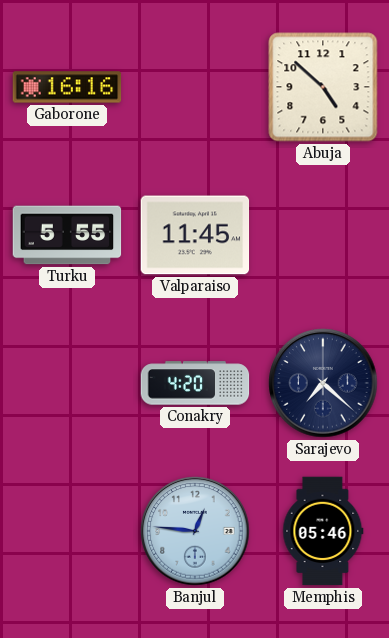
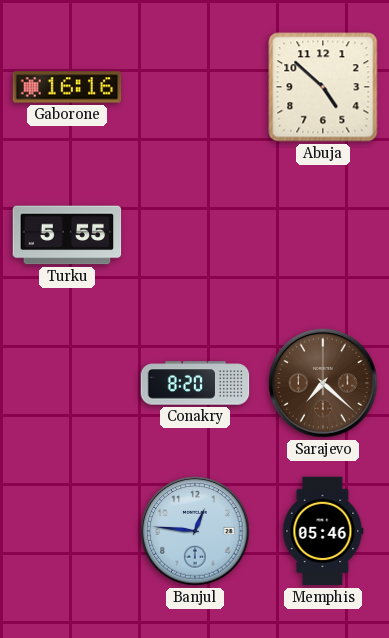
Valparaiso: 11:45 -> none (195, 235)
Conakry: 4:20 -> 8:20 (195, 383)
Sarajevo dial: navy -> brown (323, 383)
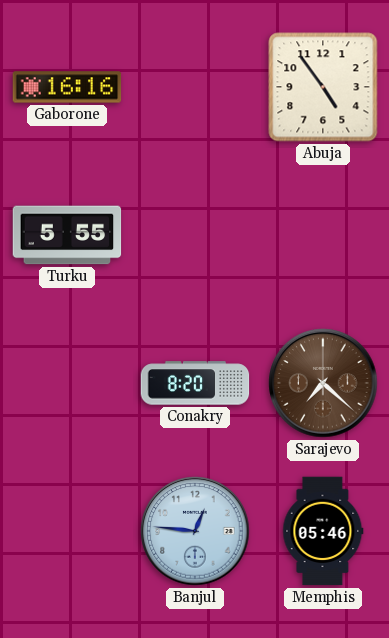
Abuja: 4:52 -> 4:54 (323, 87)
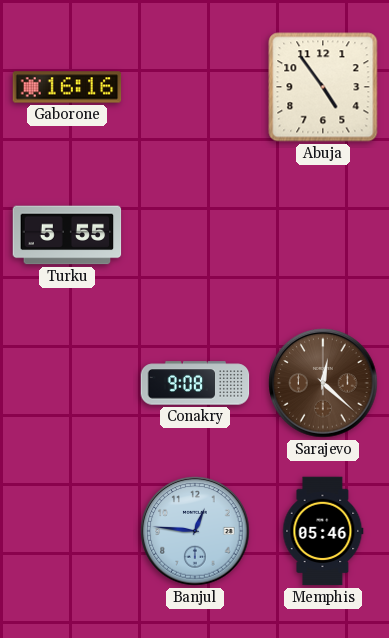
Conakry: 8:20 -> 9:08 (195, 383)
Sarajevo: 7:22 -> 12:22 (323, 383)
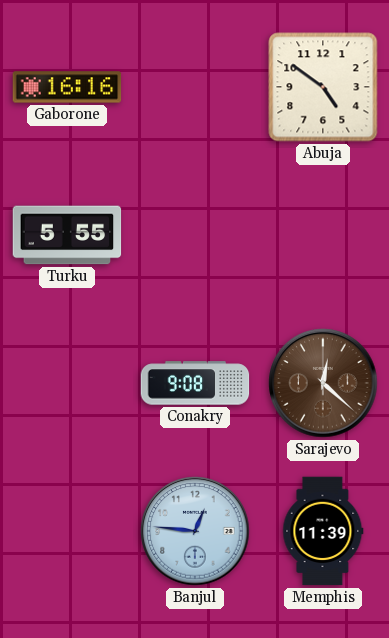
Abuja: 4:54 -> 4:51 (323, 87)
Memphis: 05:46 -> 11:39 (323, 531)
